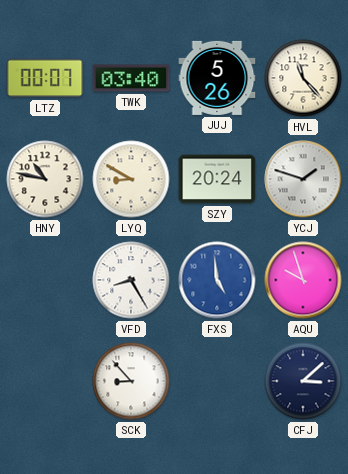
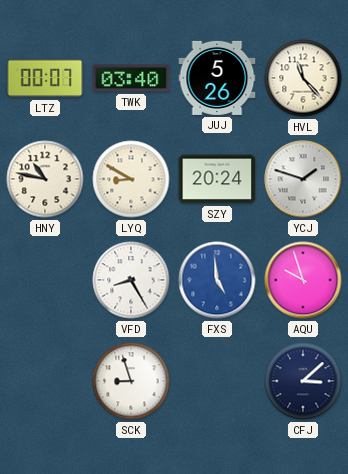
SCK: 8:53 -> 8:57 (131, 381)
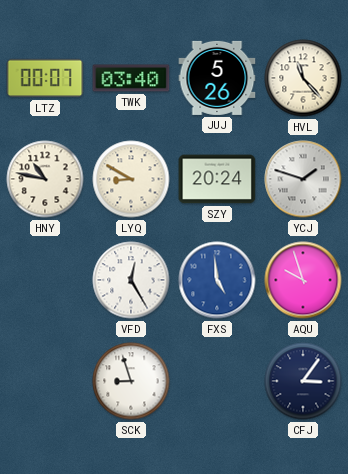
VFD: 8:25 -> 12:25 (131, 280)
CFJ: 3:08 -> 3:06 (303, 381)
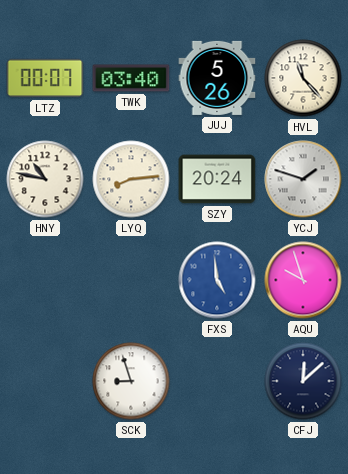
LYQ: 8:50 -> 8:14 (131, 179)
VFD: 12:25 -> none (131, 280)
CFJ: 3:06 -> 12:08 (303, 381)
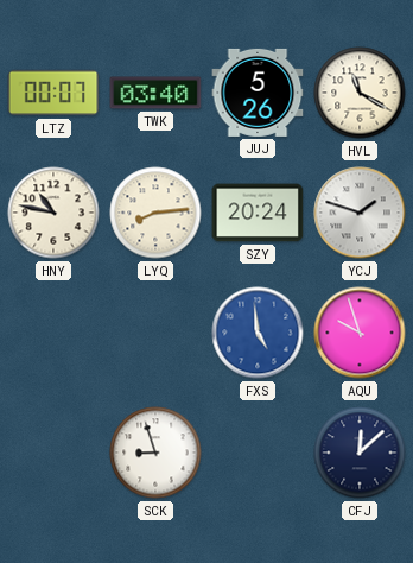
HVL: 11:23 -> 11:20 (360, 93)
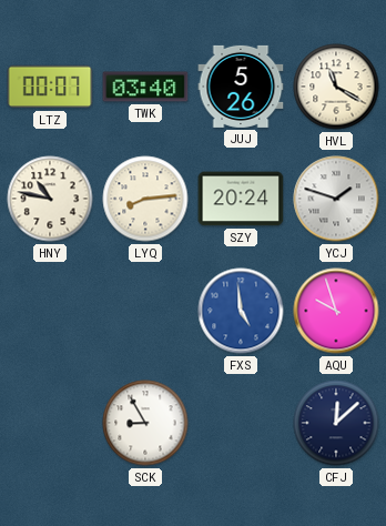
SCK: 8:57 -> 8:55 (145, 423)
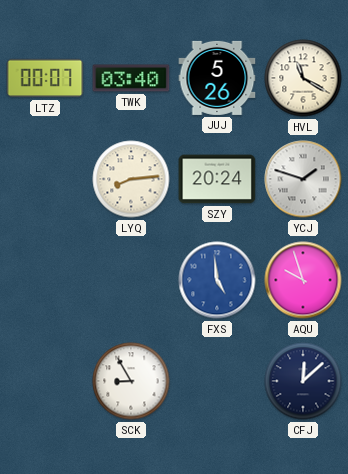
HNY: 10:47 -> none (50, 199)
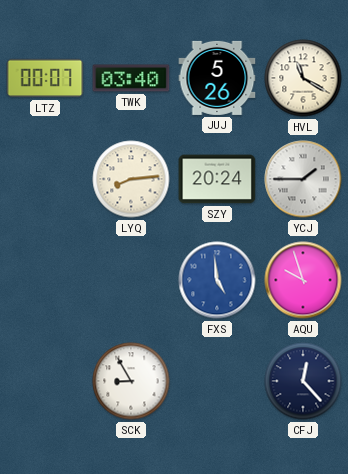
YCJ: 1:48 -> 1:45 (303, 179)
CFJ: 12:08 -> 12:23 (303, 381)
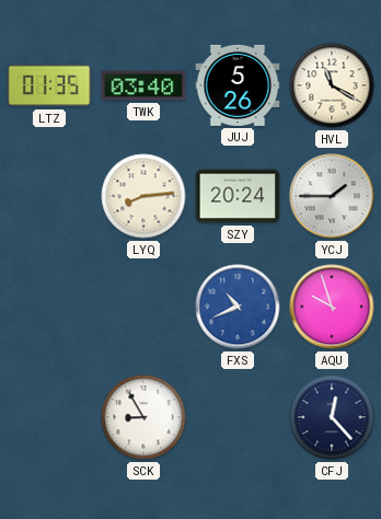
LTZ: 00:07 -> 01:35 (49, 85)
FXS: 4:59 -> 10:41 (238, 307)
